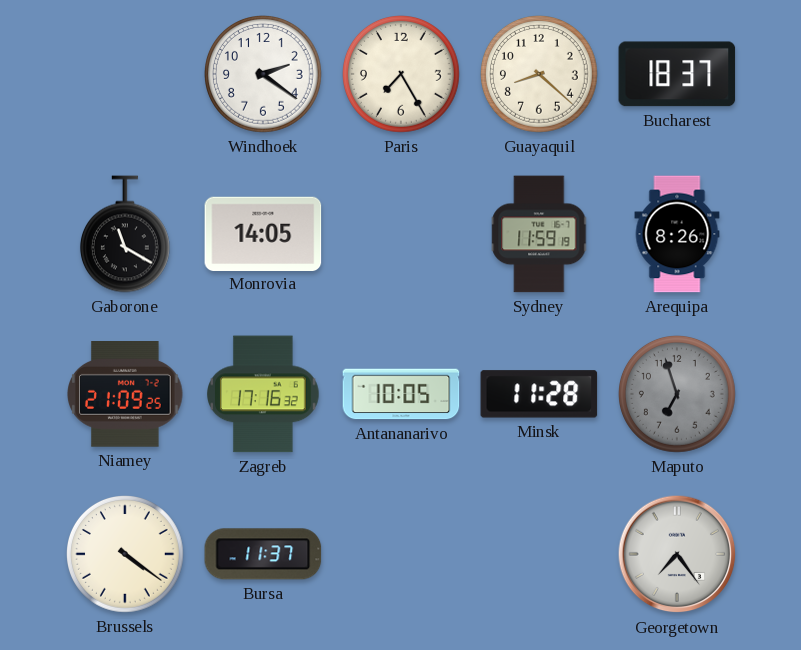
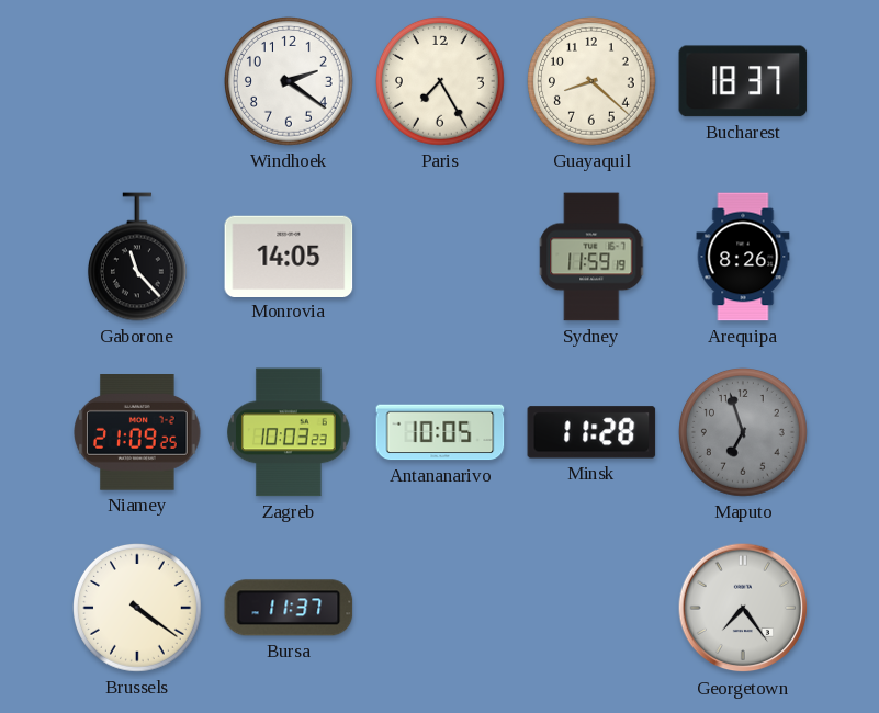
Gaborone: 11:20 -> 11:23 (137, 257)
Zagreb: 17:16 -> 10:03 (290, 432)
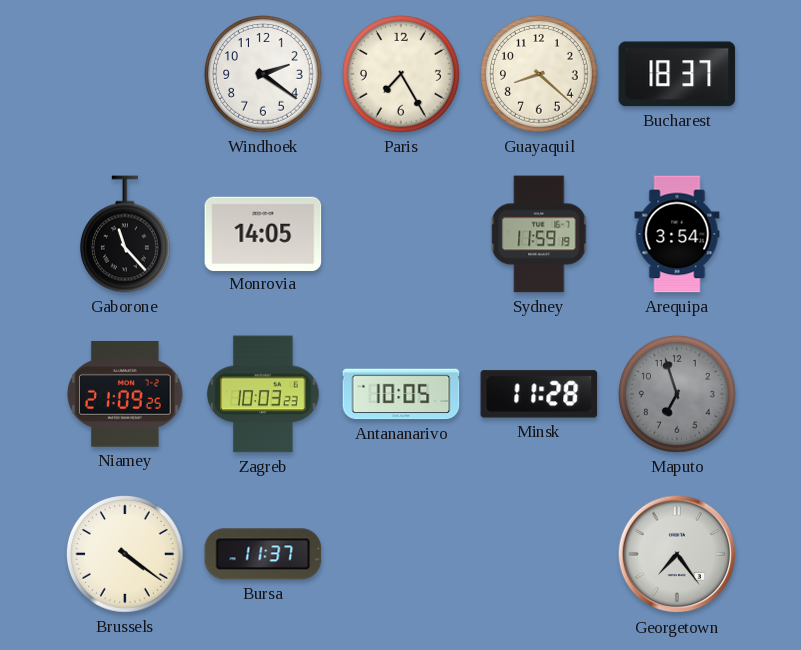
Arequipa: 8:26 -> 3:54 (677, 234)
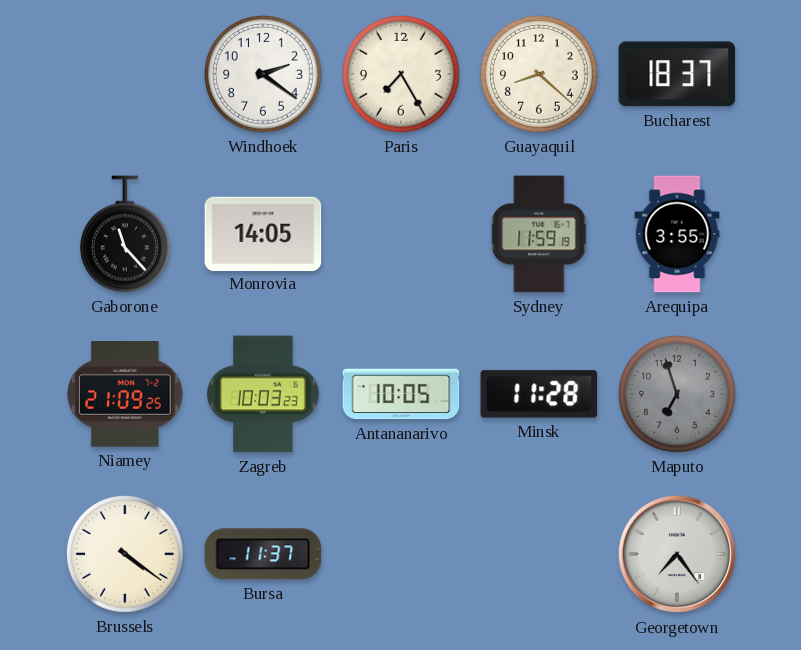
Arequipa: 3:54 -> 3:55 (677, 234)
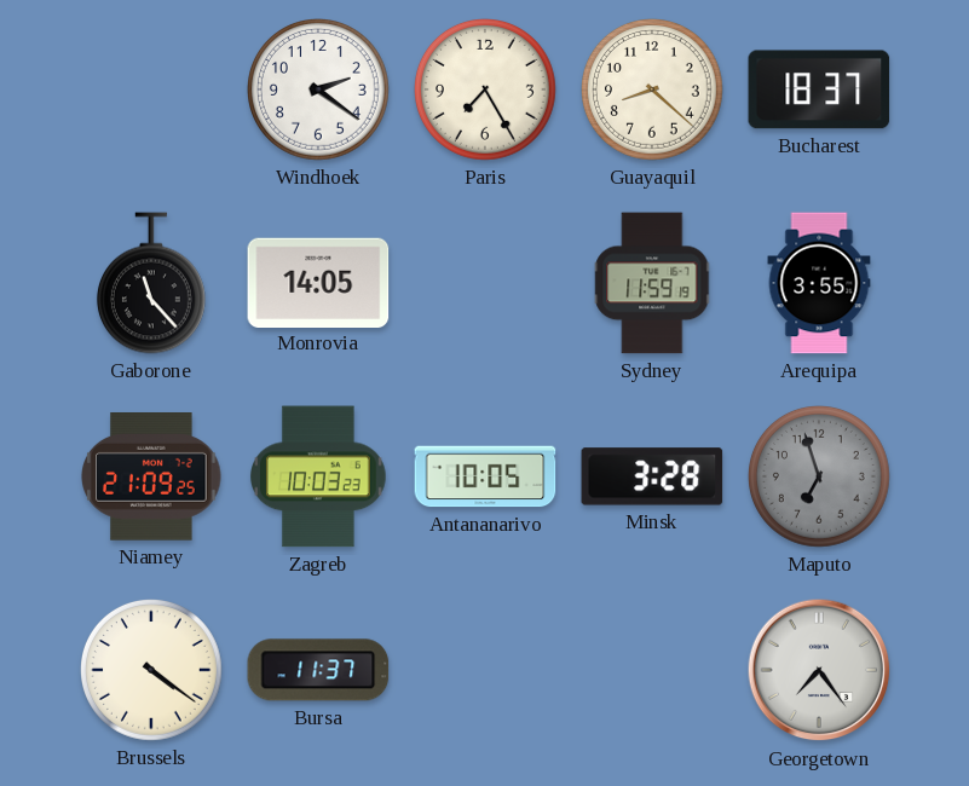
Minsk: 11:28 -> 3:28 (652, 476)
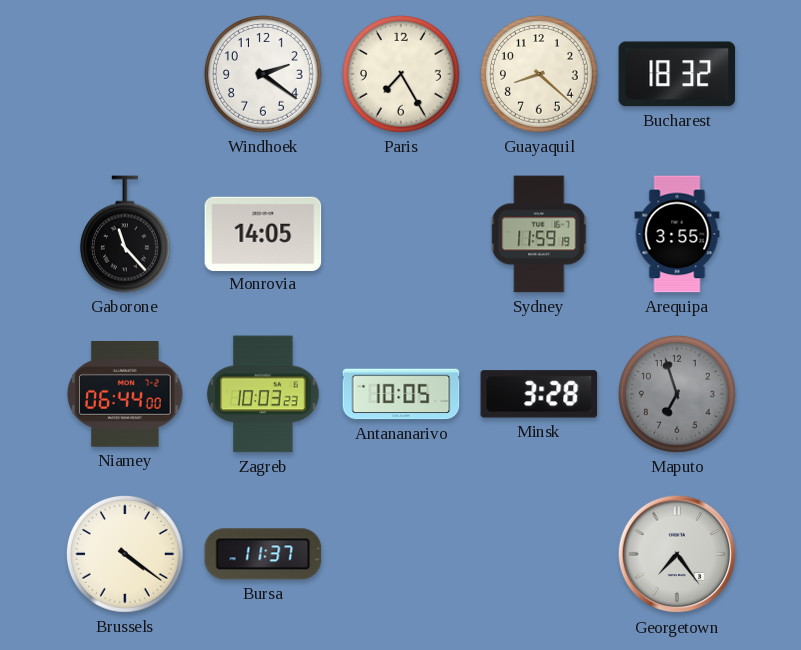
Bucharest: 18:37 -> 18:32 (677, 74)
Niamey: 21:09 -> 06:44 (125, 395)
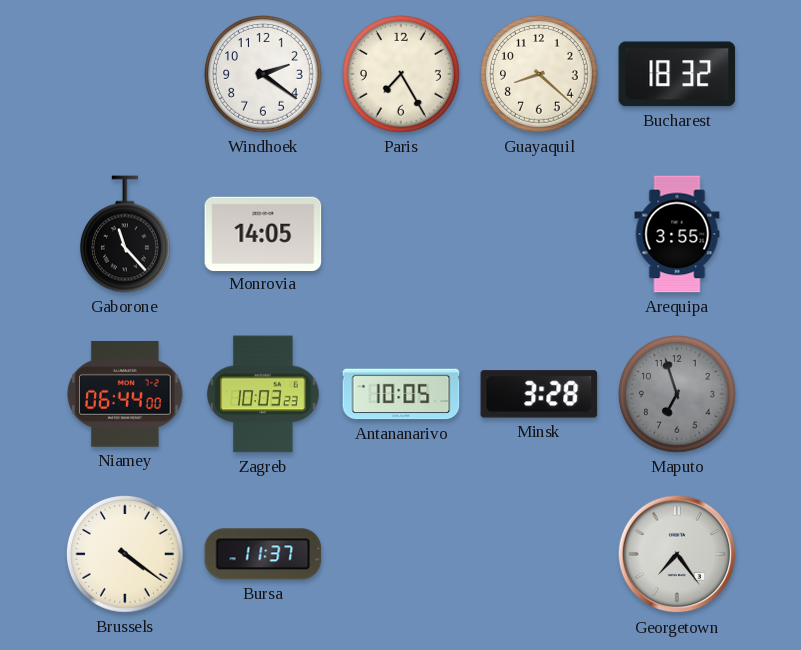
Sydney: 11:59 -> none (540, 234)
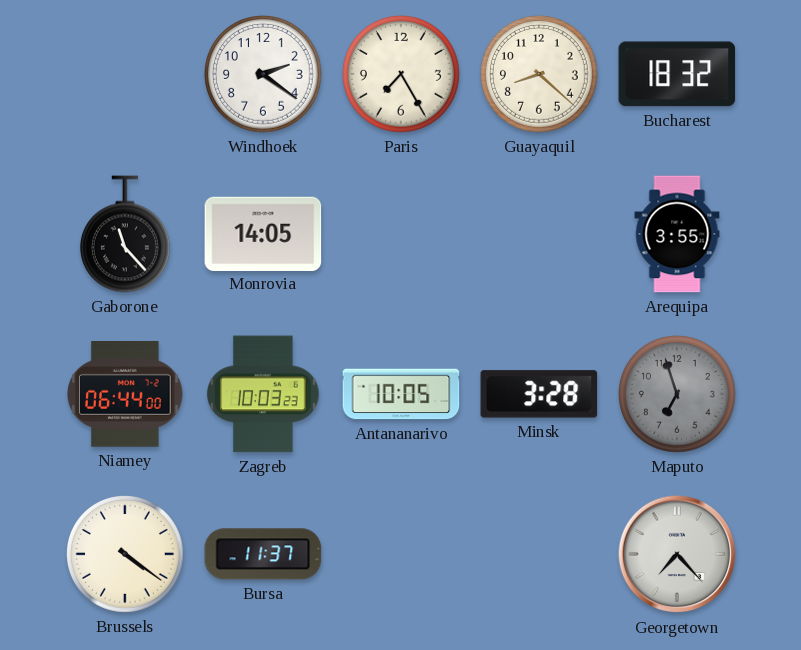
Georgetown: 7:24 -> 7:23 (677, 554)
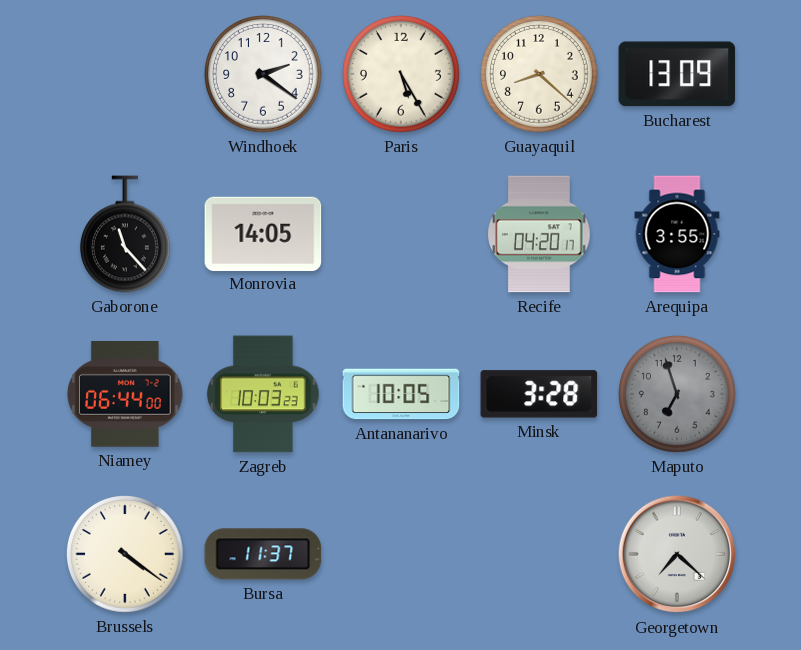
Paris: 7:25 -> 5:25 (402, 75)
Bucharest: 18:32 -> 13:09 (677, 74)
Recife: none -> 04:20 (540, 234)
Georgetown: 7:23 -> 7:22 (677, 554)
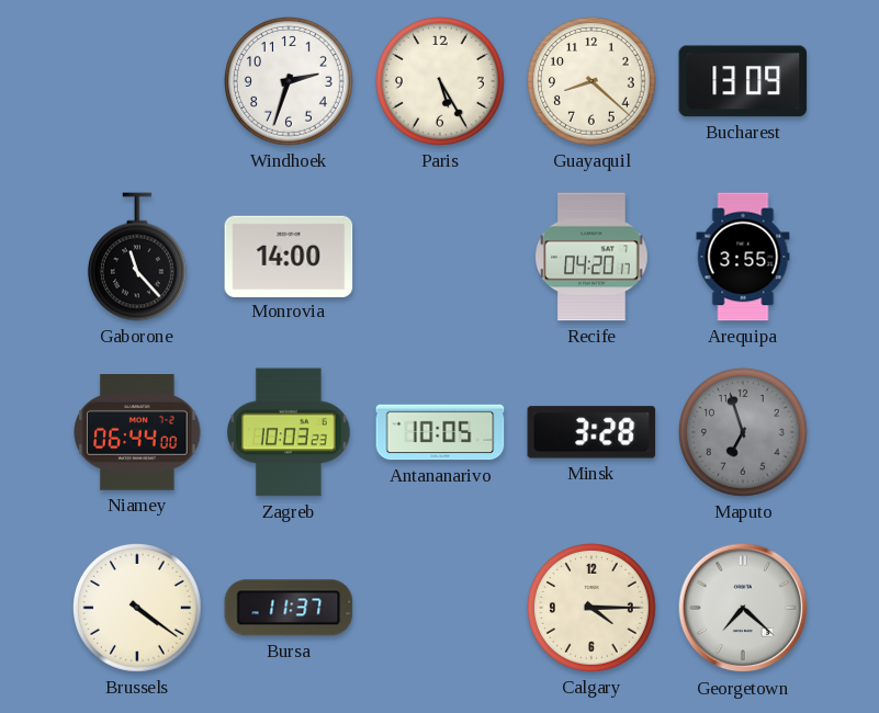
Windhoek: 2:21 -> 2:33 (290, 82)
Monrovia: 14:05 -> 14:00 (289, 256)
Calgary: none -> 4:15 (593, 609)
